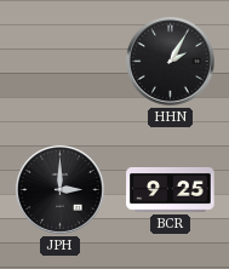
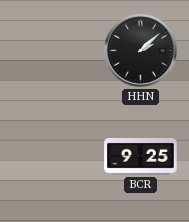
HHN: 2:05 -> 2:08 (140, 50)
JPH: 3:00 -> none (59, 189)
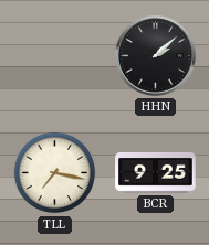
TLL: none -> 7:17 (55, 173)
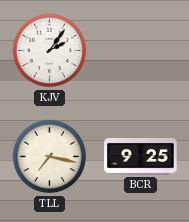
KJV: none -> 2:06 (50, 51)
HHN: 2:08 -> none (155, 55)
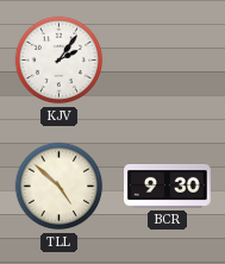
TLL: 7:17 -> 4:52 (60, 187)
BCR: 9:25 -> 9:30 (168, 187)
